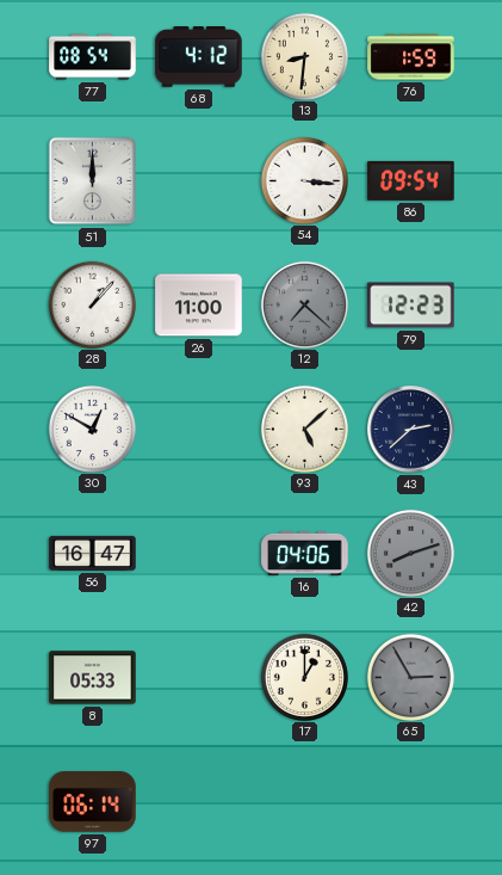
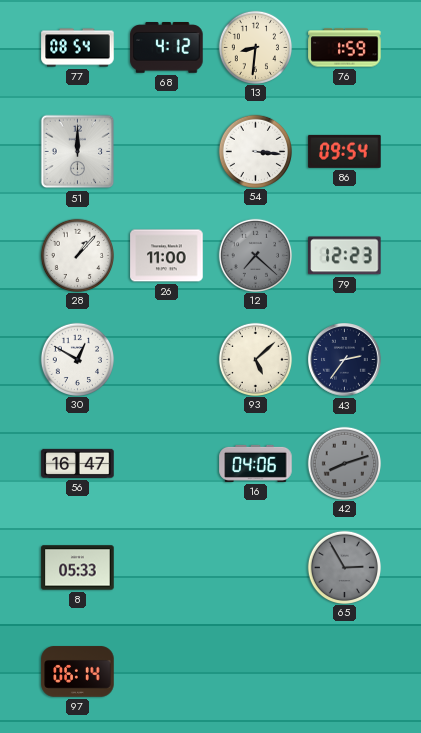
43: 2:38 -> 2:36 (345, 360)
17: 1:00 -> none (304, 677)
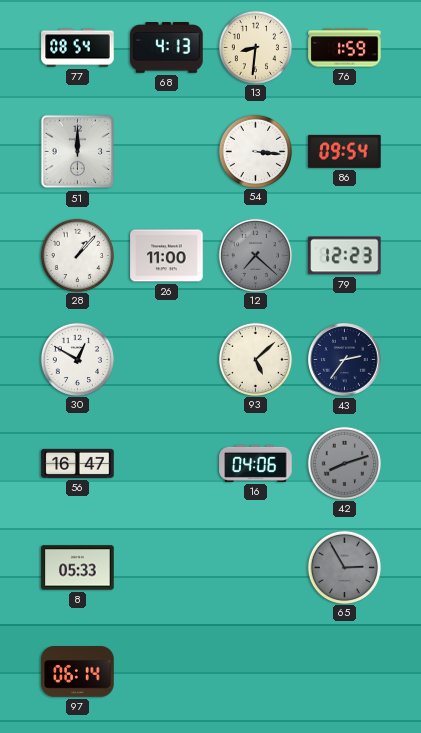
68: 4:12 -> 4:13 (167, 48)
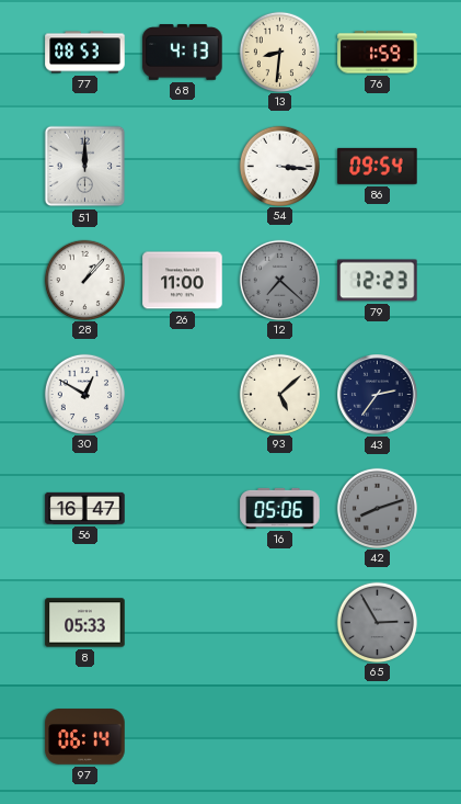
77: 08:54 -> 08:53 (85, 53)
16: 04:06 -> 05:06 (280, 508)
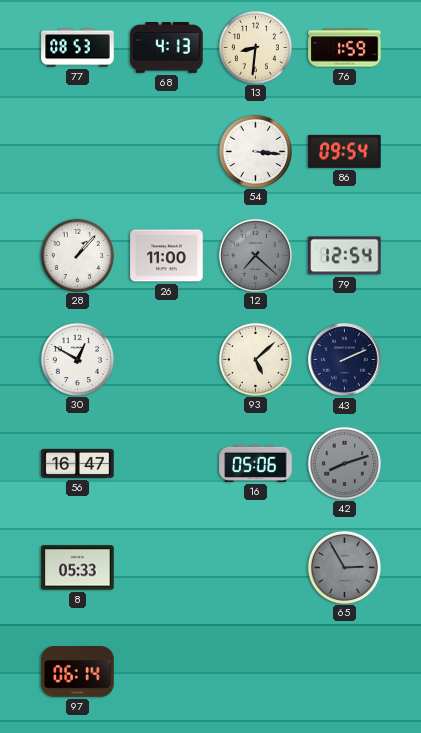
51: 12:00 -> none (85, 167)
79: 12:23 -> 12:54 (345, 256)
43: 2:36 -> 2:11 (345, 360)
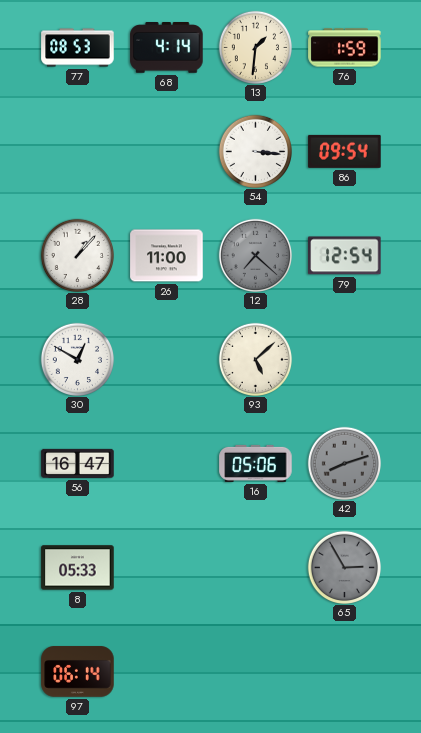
68: 4:13 -> 4:14 (167, 48)
13: 8:31 -> 1:31 (255, 47)
43: 2:11 -> none (345, 360)
